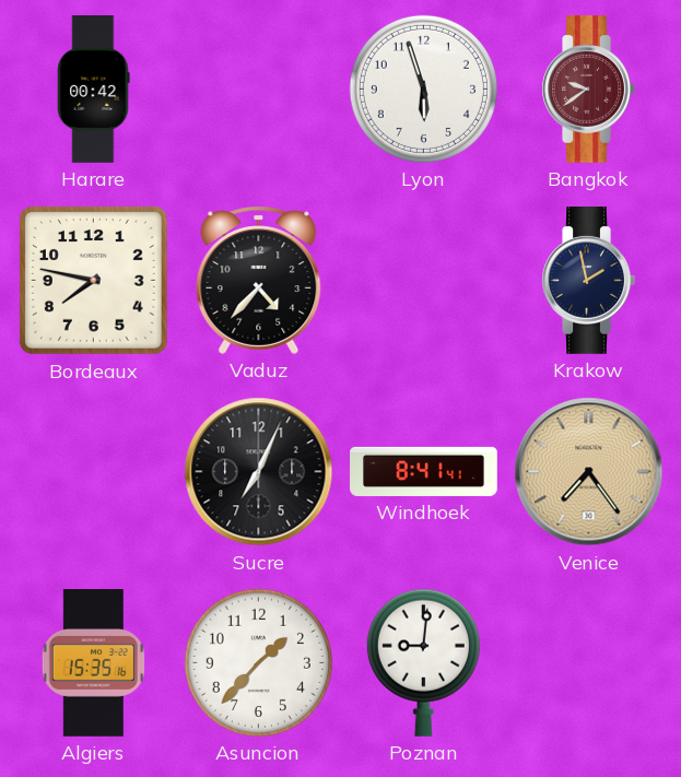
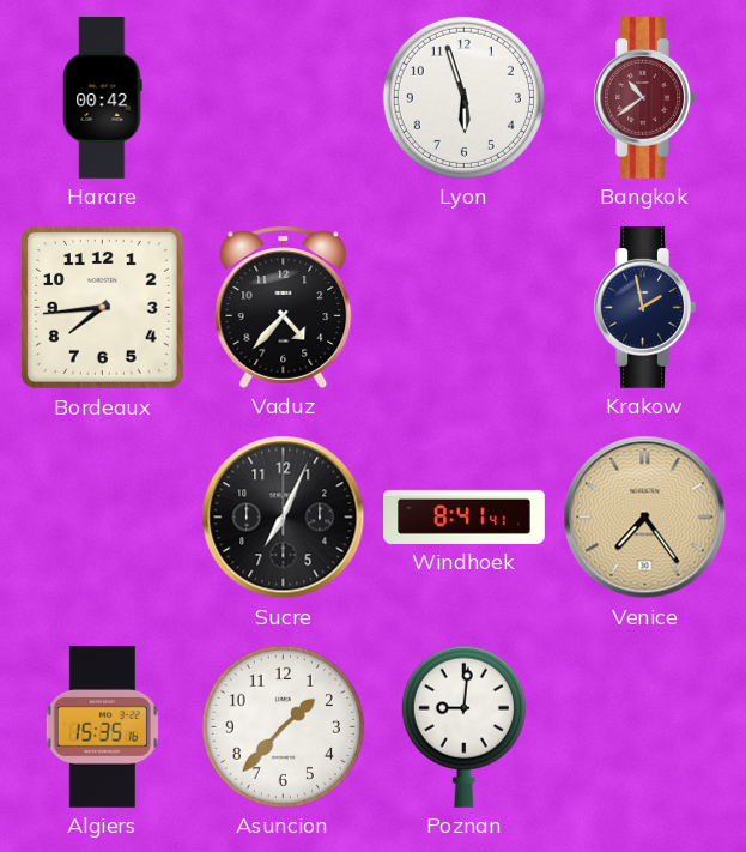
Bangkok: 9:39 -> 10:39 (644, 98)
Bordeaux: 7:47 -> 7:44 (102, 307)
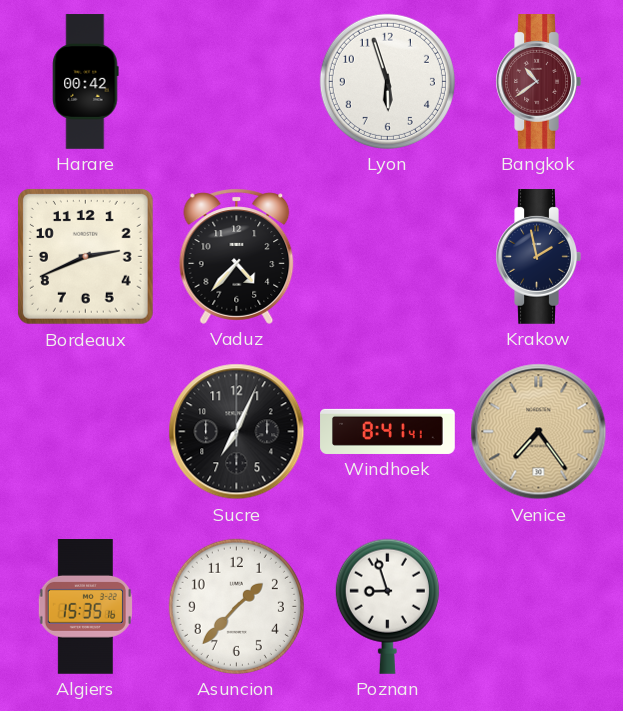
Bordeaux: 7:44 -> 2:41 (85, 256)
Poznan: 9:01 -> 8:57 (387, 606)
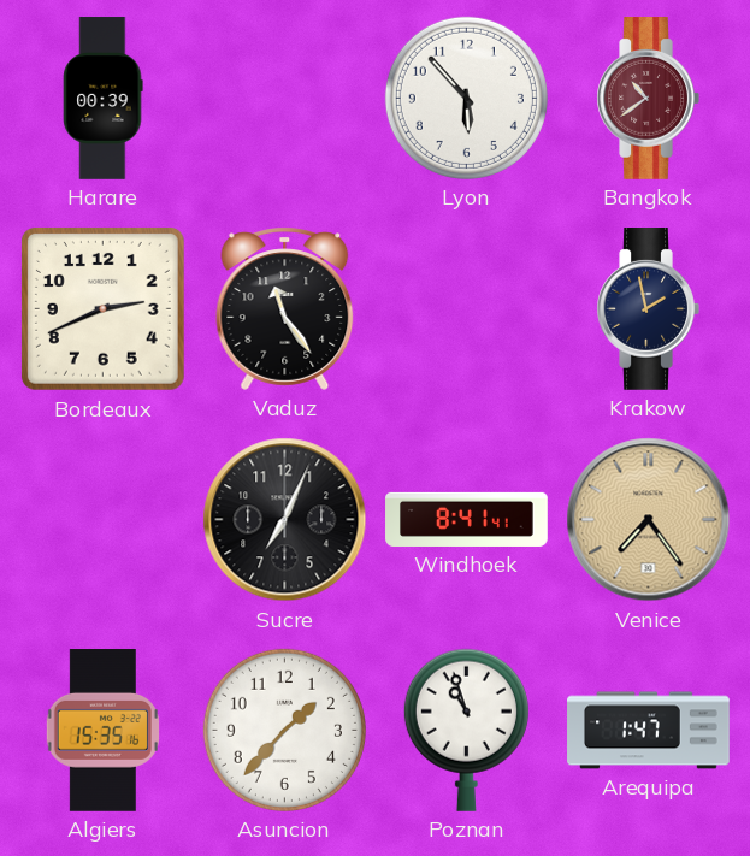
Harare: 00:42 -> 00:39 (104, 99)
Lyon: 5:57 -> 5:53 (466, 98)
Vaduz: 4:37 -> 11:24 (285, 308)
Poznan: 8:57 -> 10:57 (466, 730)
Arequipa: none -> 1:47 (649, 731)
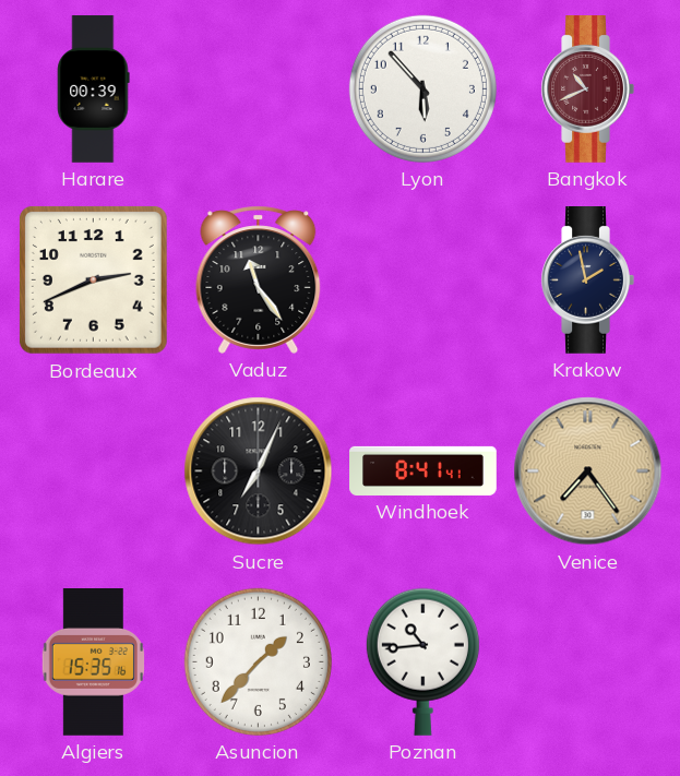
Bangkok: 10:39 -> 10:41 (587, 89)
Poznan: 10:57 -> 10:44 (422, 661)
Arequipa: 1:47 -> none (649, 731)
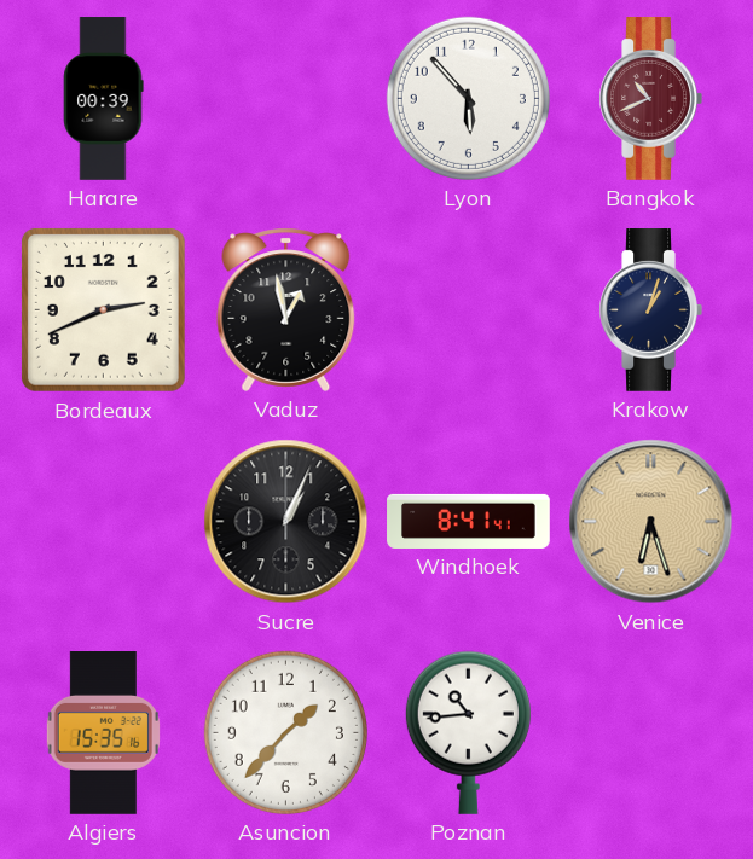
Vaduz: 11:24 -> 12:58 (286, 309)
Krakow: 1:58 -> 1:03 (650, 310)
Sucre: 7:04 -> 1:04 (286, 522)
Venice: 7:24 -> 6:27 (651, 522)
